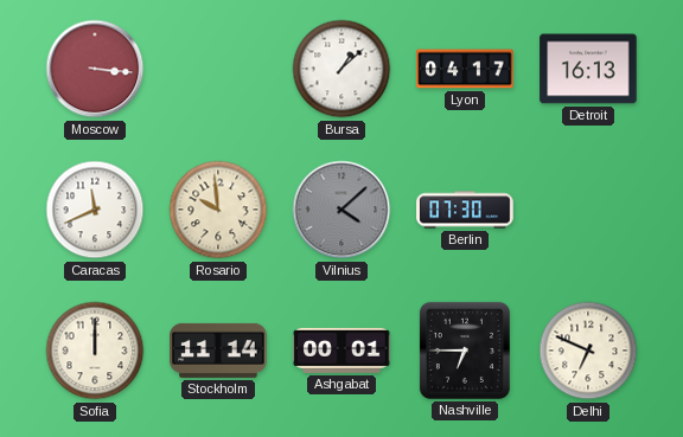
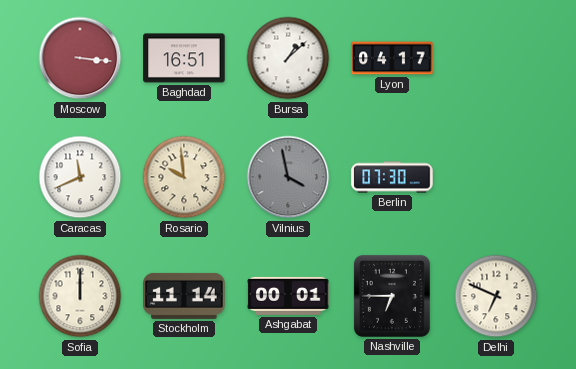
Baghdad: none -> 16:51 (184, 58)
Detroit: 16:13 -> none (588, 69)
Vilnius: 4:08 -> 3:58 (288, 177)
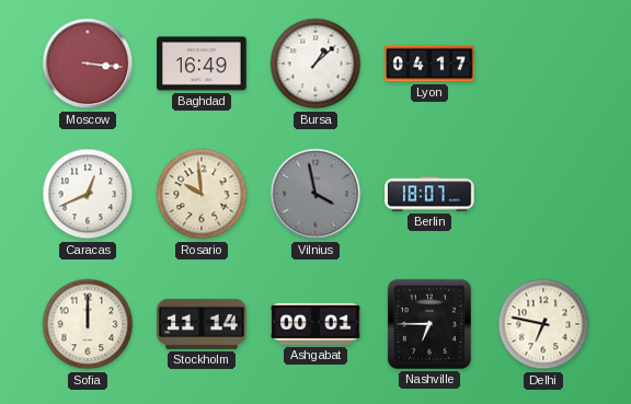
Baghdad: 16:51 -> 16:49 (202, 64)
Caracas: 11:41 -> 12:41 (88, 194)
Berlin: 07:30 -> 18:07 (429, 194)
Delhi: 6:49 -> 6:47 (543, 324)
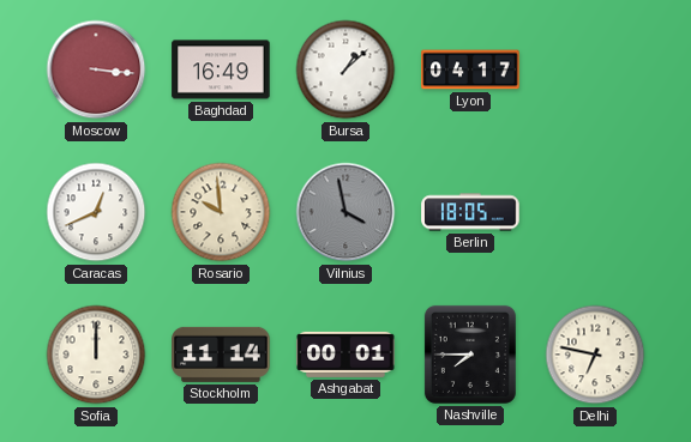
Berlin: 18:07 -> 18:05 (470, 212)
Nashville: 6:45 -> 7:45 (470, 355)
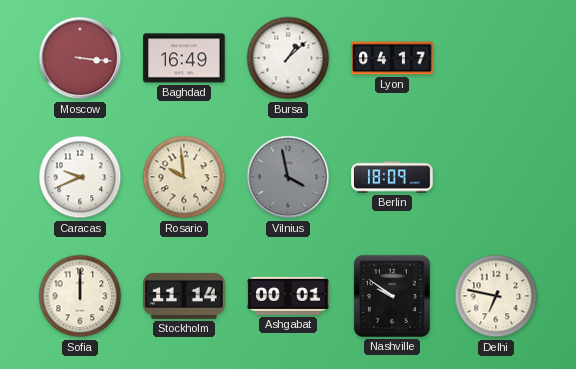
Caracas: 12:41 -> 9:41 (80, 177)
Berlin: 18:05 -> 18:09 (392, 177)
Nashville: 7:45 -> 9:51 (392, 296)
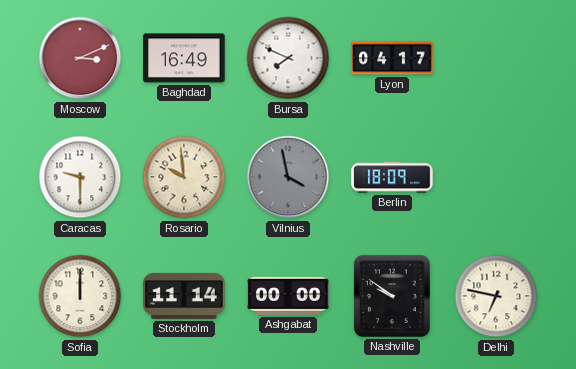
Moscow: 3:16 -> 3:11 (80, 58)
Bursa: 1:08 -> 7:49 (288, 58)
Caracas: 9:41 -> 9:30 (80, 177)
Ashgabat: 00:01 -> 00:00 (288, 296)
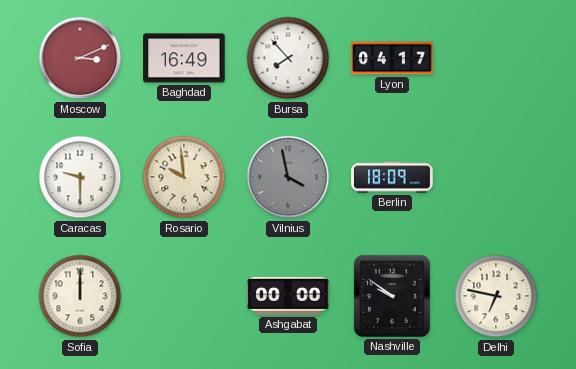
Bursa: 7:49 -> 7:53 (288, 58)
Stockholm: 11:14 -> none (184, 296)
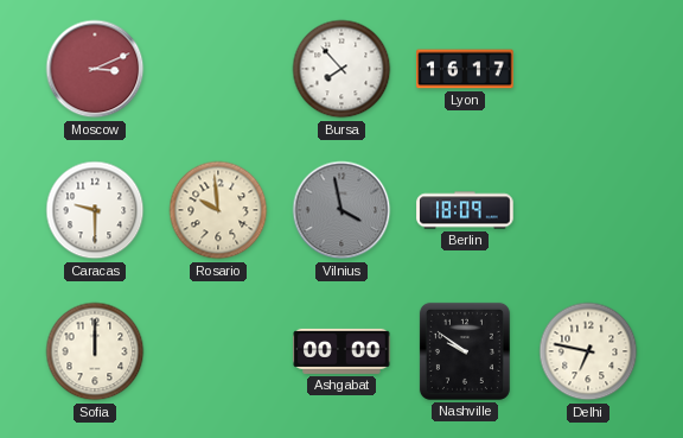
Baghdad: 16:49 -> none (184, 58)
Lyon: 04:17 -> 16:17 (465, 69)
